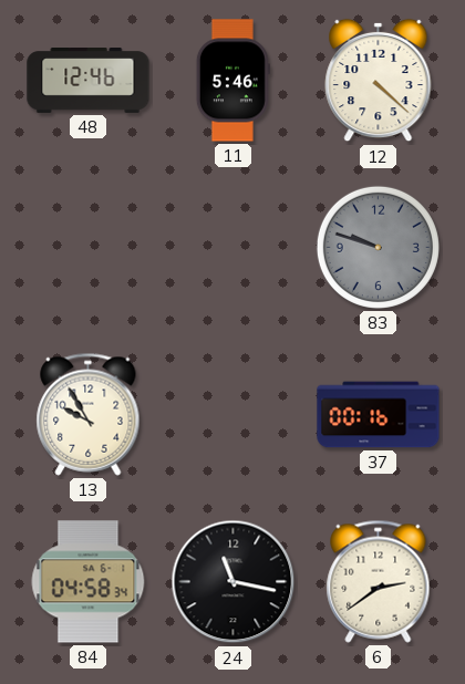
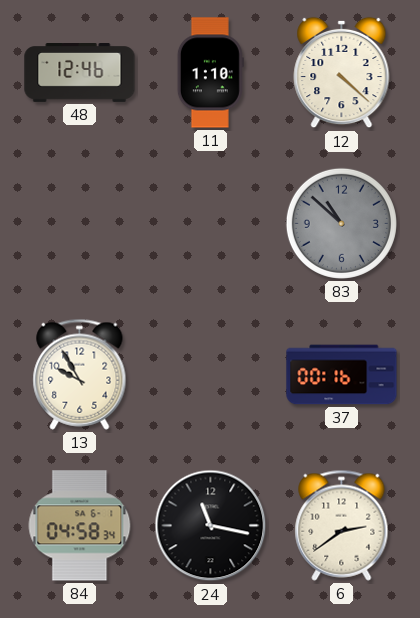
11: 5:46 -> 1:10 (210, 73)
83: 9:48 -> 10:52 (341, 223)
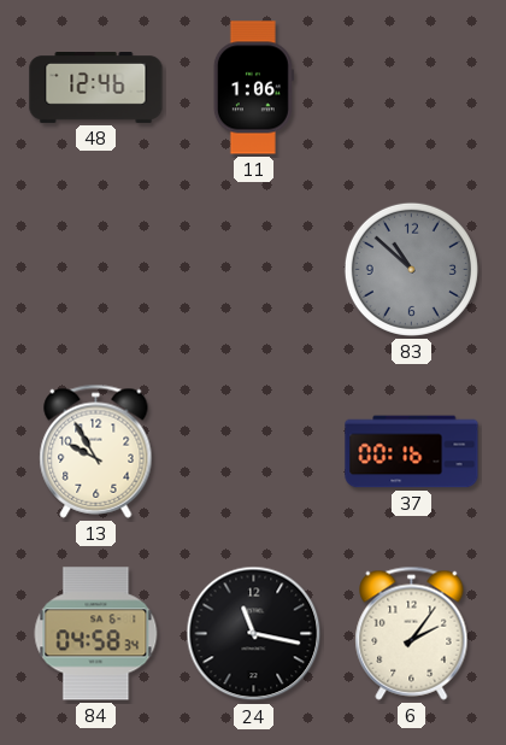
11: 1:10 -> 1:06 (253, 88)
12: 4:22 -> none (342, 73)
6: 2:39 -> 2:06 (412, 633)
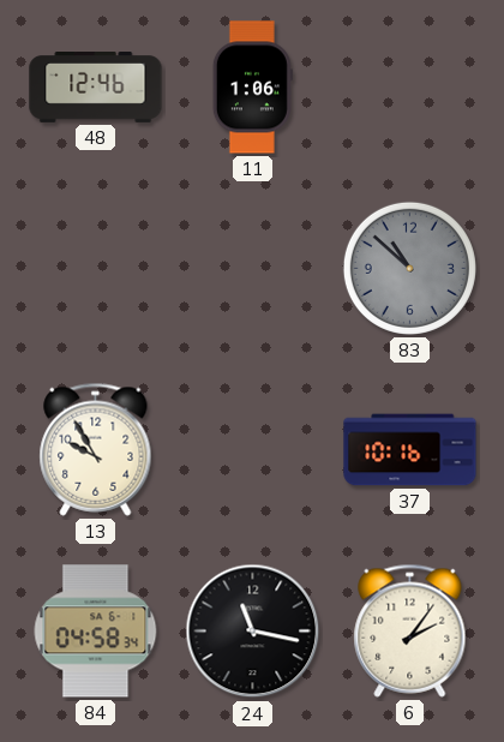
37: 00:16 -> 10:16 (410, 450)
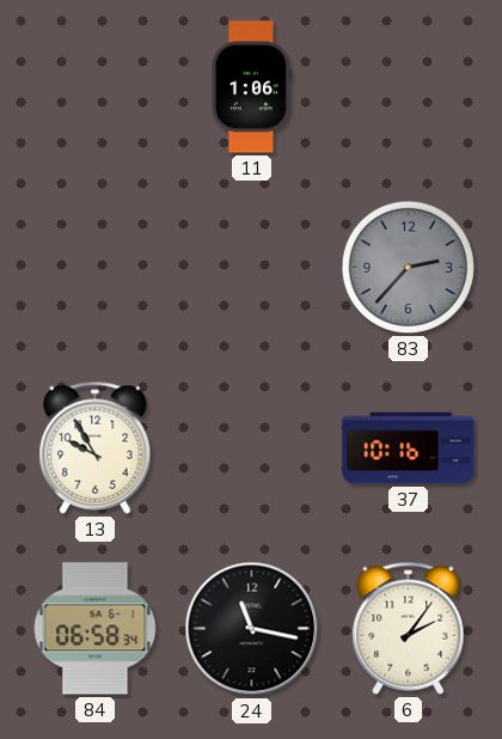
48: 12:46 -> none (96, 88)
83: 10:52 -> 2:37 (408, 267)
84: 04:58 -> 06:58 (96, 629)
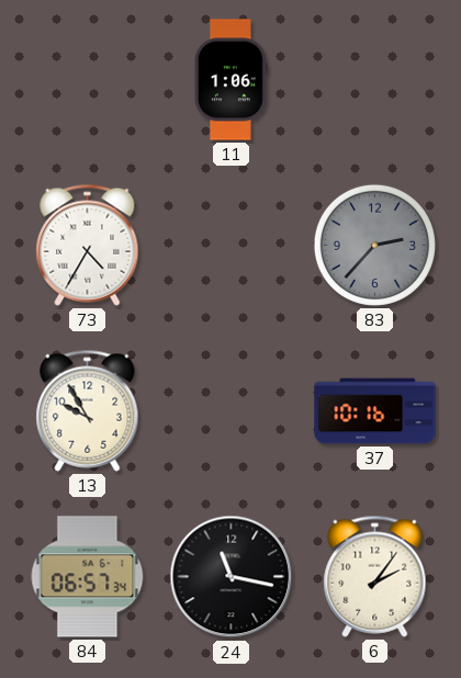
73: none -> 4:35 (88, 245)
84: 06:58 -> 06:57 (88, 577)
